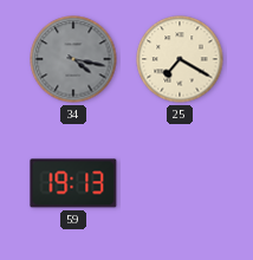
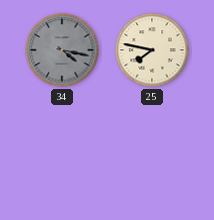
25: 7:20 -> 7:47 (152, 50)
59: 19:13 -> none (73, 183)
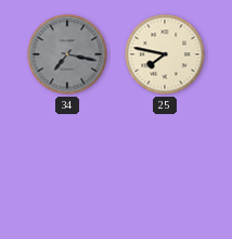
34: 4:17 -> 7:17 (67, 54)
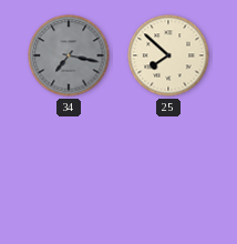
25: 7:47 -> 7:52 (168, 55)
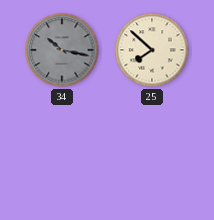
34: 7:17 -> 10:17 (62, 50)
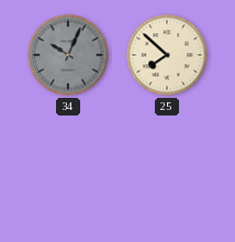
34: 10:17 -> 10:04 (68, 55)
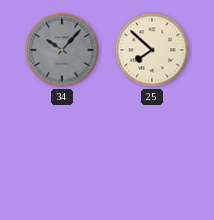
34: 10:04 -> 10:07 (62, 50)
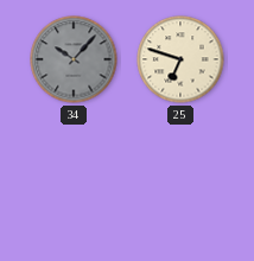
25: 7:52 -> 6:48 (180, 59)
